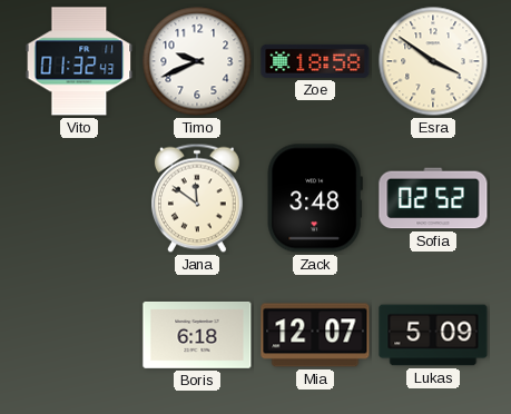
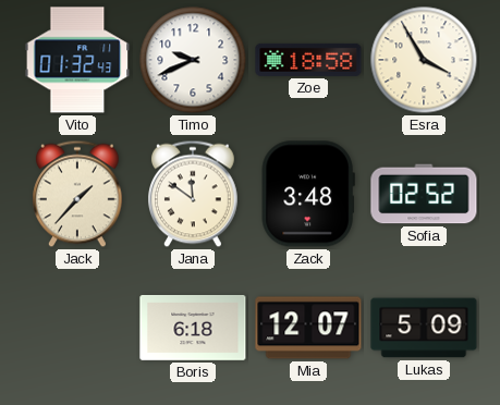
Esra: 3:51 -> 3:55 (424, 60)
Jack: none -> 1:37 (78, 194)
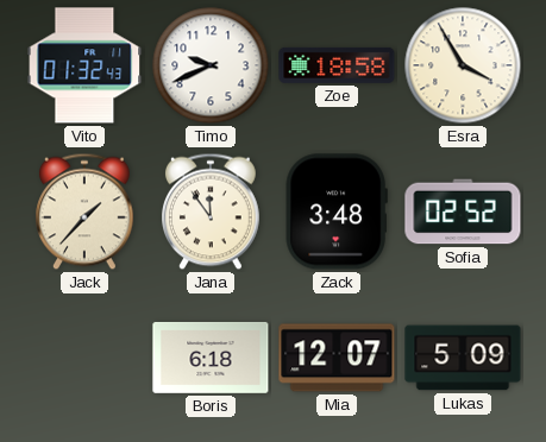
Jana: 11:51 -> 11:54 (212, 211)
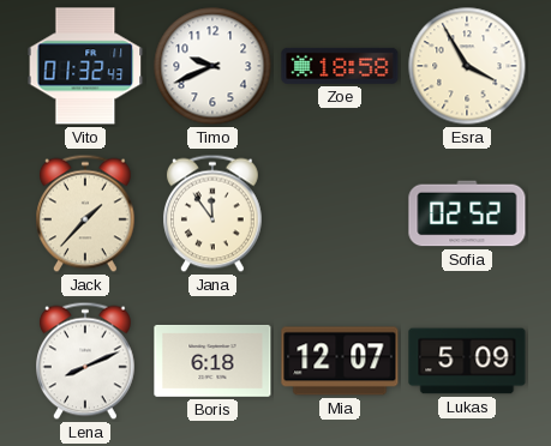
Zack: 3:48 -> none (337, 211)
Lena: none -> 8:11 (86, 361)
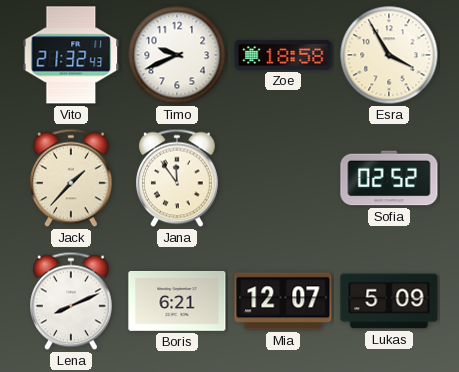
Vito: 01:32 -> 21:32 (71, 55)
Boris: 6:18 -> 6:21 (177, 301)
